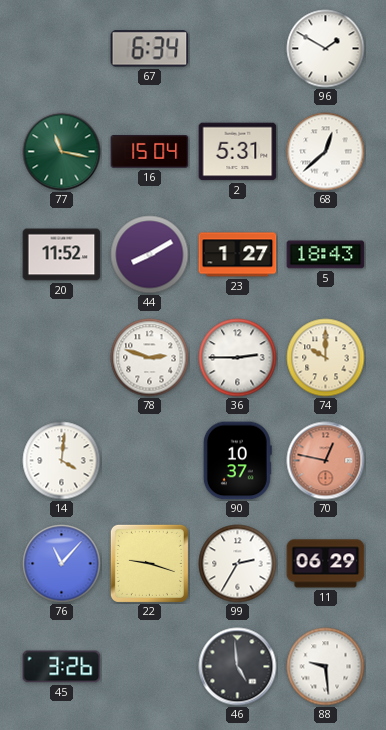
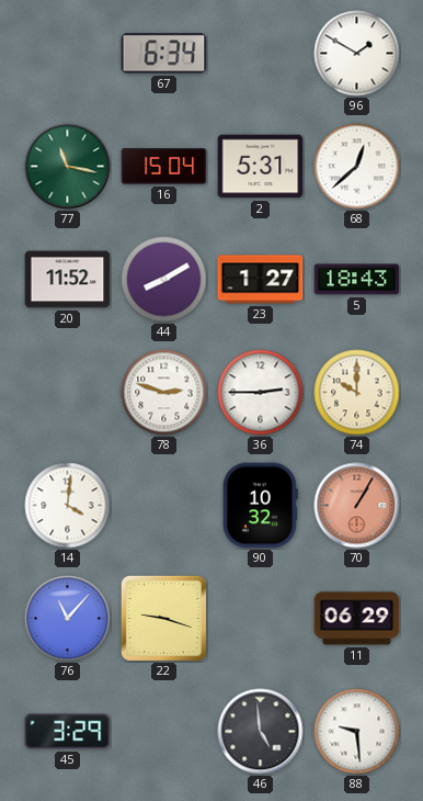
90: 10:37 -> 10:32 (260, 506)
70: 12:47 -> 1:05 (357, 506)
99: 2:35 -> none (238, 564)
45: 3:26 -> 3:29 (68, 732)
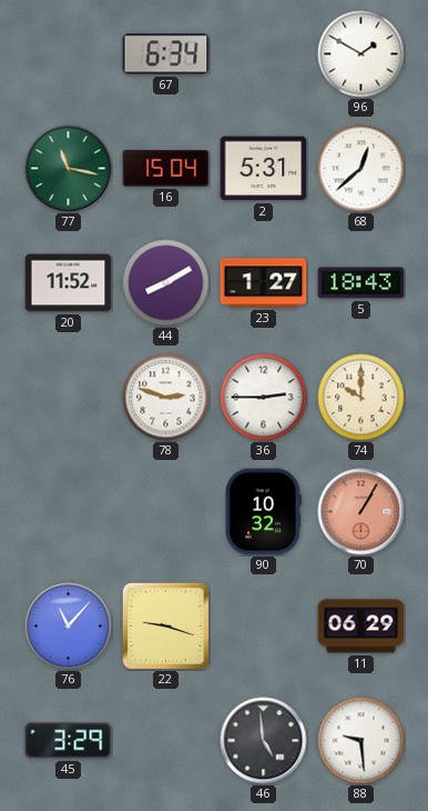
14: 4:01 -> none (68, 506)
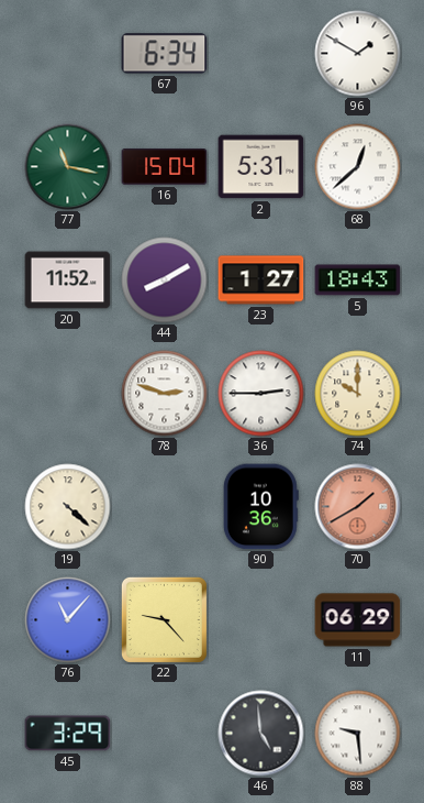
19: none -> 4:22 (68, 507)
90: 10:32 -> 10:36 (260, 507)
70: 1:05 -> 1:40 (358, 507)
22: 9:18 -> 9:23 (164, 619)
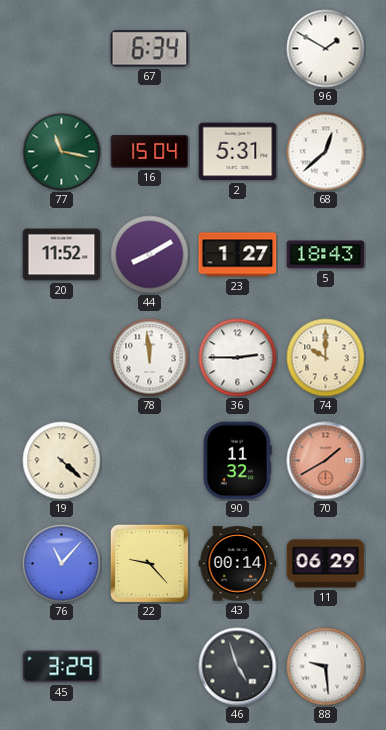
78: 2:48 -> 11:59 (150, 358)
90: 10:36 -> 11:32 (237, 461)
43: none -> 00:14 (238, 564)
46: 4:59 -> 4:57 (238, 667)
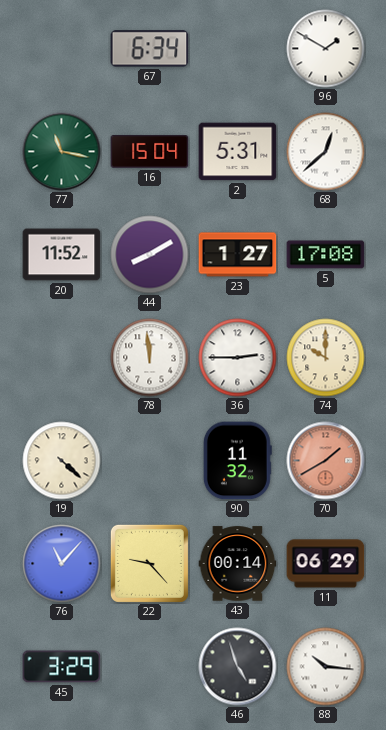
5: 18:43 -> 17:08 (326, 255)
88: 9:29 -> 10:16 (326, 667)
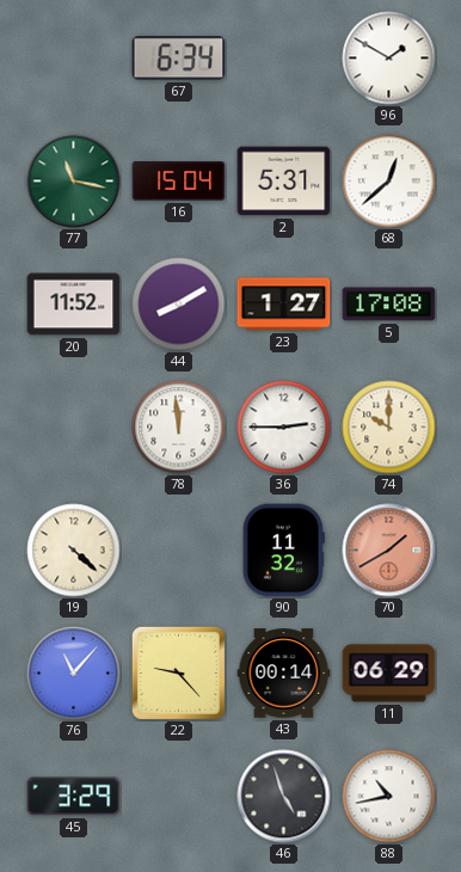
88: 10:16 -> 10:43 (389, 797)
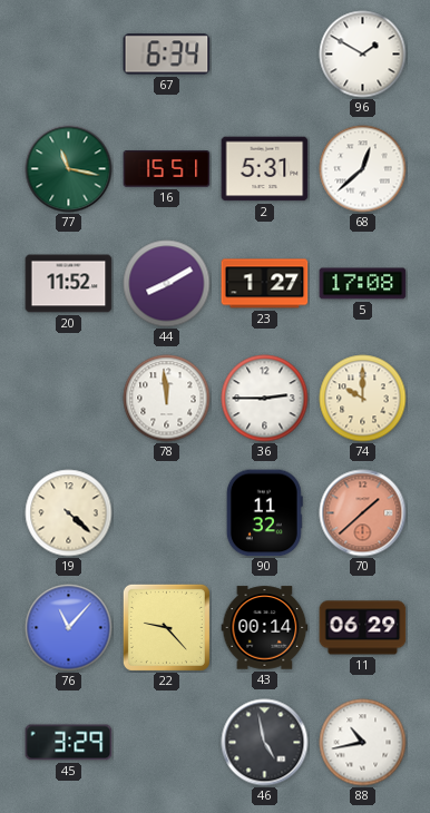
16: 15:04 -> 15:51 (167, 169)
70: 1:40 -> 1:38 (363, 513)
46: 4:57 -> 4:58 (265, 743)
